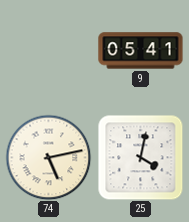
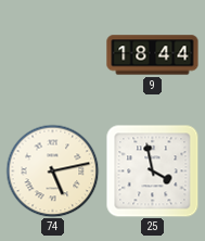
9: 05:41 -> 18:44 (153, 55)
25: 4:02 -> 3:58 (152, 170)
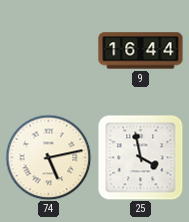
9: 18:44 -> 16:44 (141, 51)
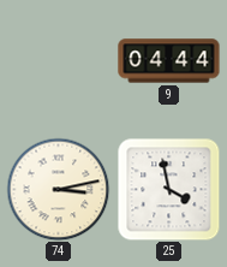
9: 16:44 -> 04:44 (169, 61)
74: 5:13 -> 3:13 (58, 189)
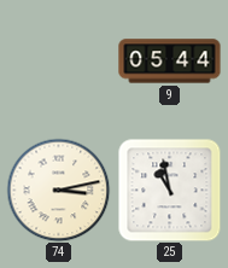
9: 04:44 -> 05:44 (170, 62)
25: 3:58 -> 10:58 (169, 190)
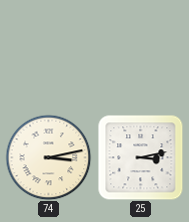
9: 05:44 -> none (170, 62)
25: 10:58 -> 3:13 (140, 157)
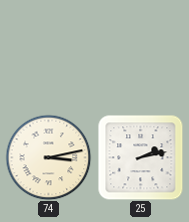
25: 3:13 -> 2:13 (140, 157)
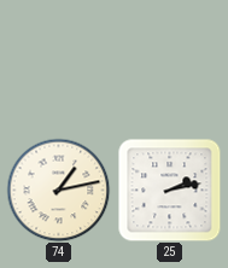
74: 3:13 -> 1:13 (58, 190)
